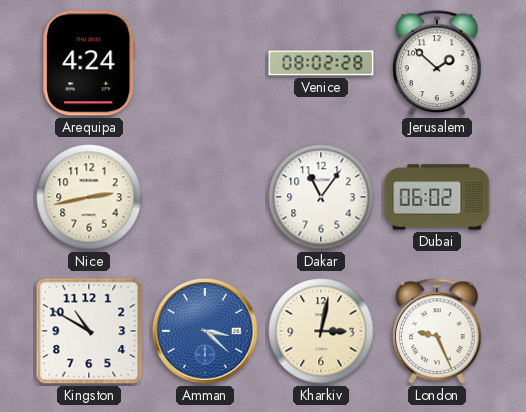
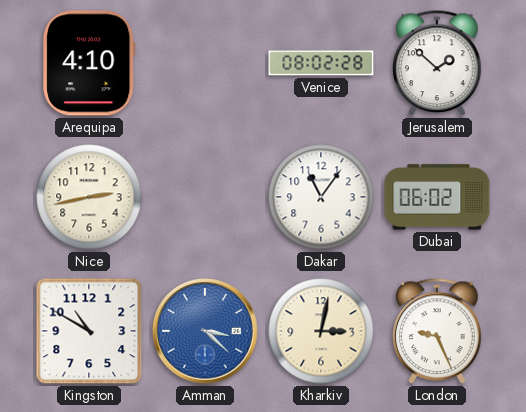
Arequipa: 4:24 -> 4:10 (89, 63)
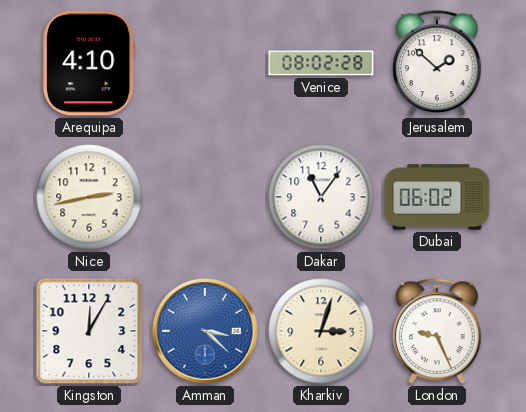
Kingston: 10:50 -> 12:05 (89, 331)
Kharkiv: 3:02 -> 3:03 (321, 331)
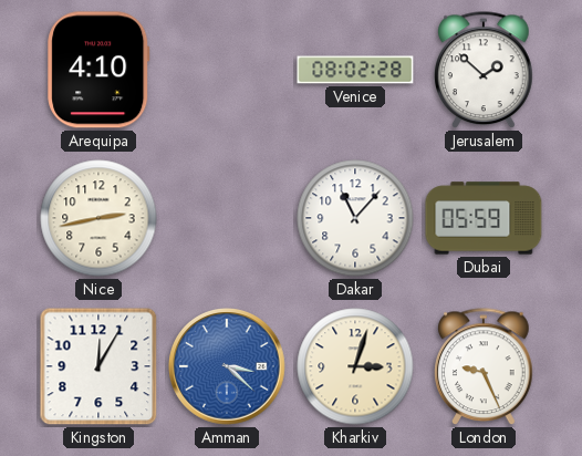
Dakar: 11:06 -> 11:07 (355, 218)
Dubai: 06:02 -> 05:59 (484, 218)
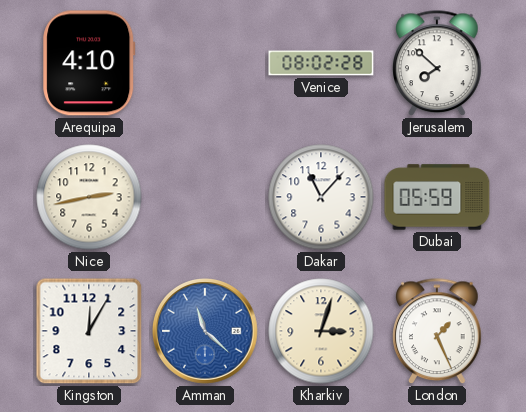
Jerusalem: 1:52 -> 7:52 (437, 64)
Amman: 3:22 -> 11:22 (206, 332)
London: 9:26 -> 1:26 (437, 332)
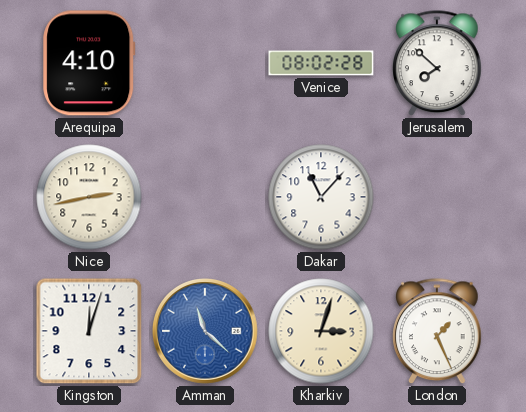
Dubai: 05:59 -> none (437, 197)
Kingston: 12:05 -> 12:03 (89, 331)
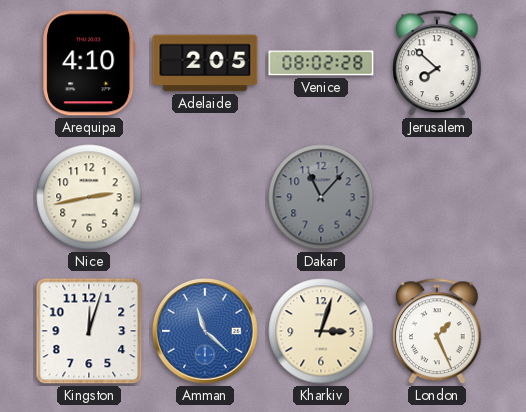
Adelaide: none -> 2:05 (205, 63)
Dakar dial: white -> grey (321, 197)
